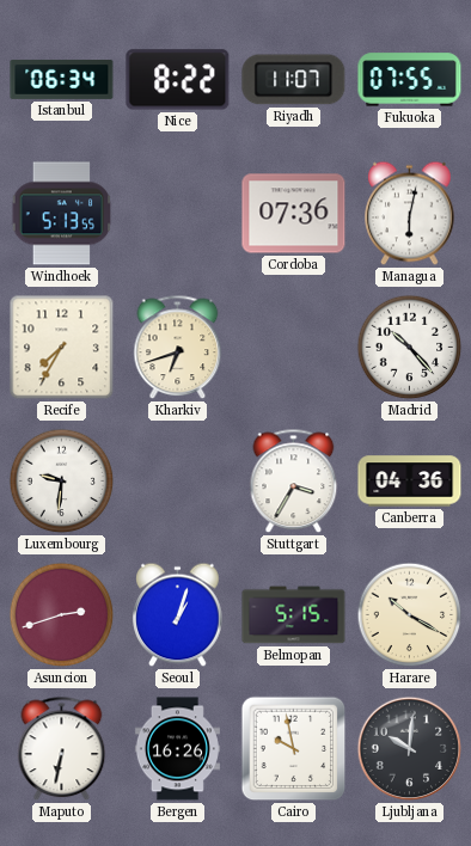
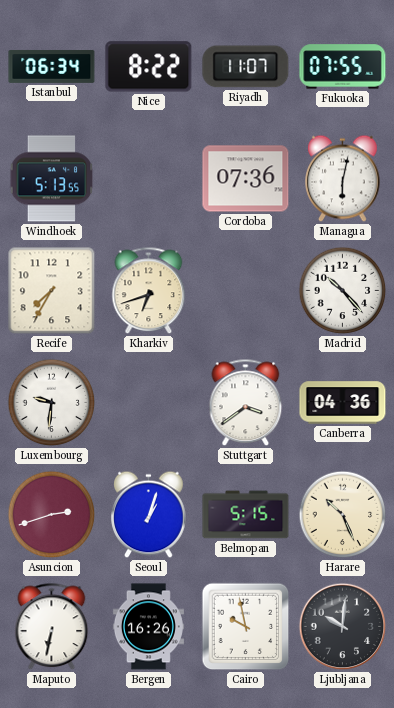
Stuttgart: 3:35 -> 3:39 (246, 403)
Harare: 10:20 -> 10:26 (343, 515)
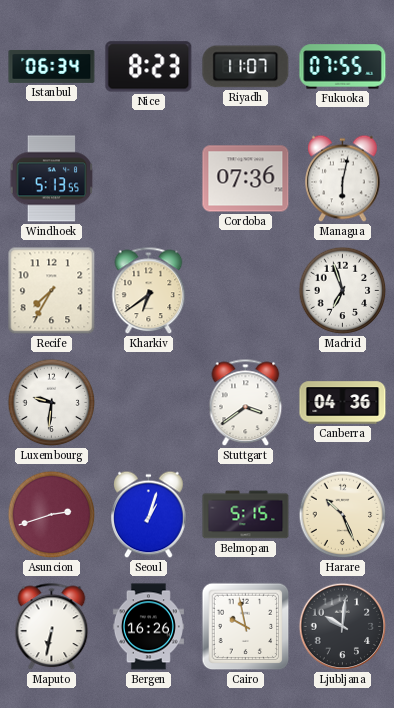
Nice: 8:22 -> 8:23 (149, 67)
Kharkiv: 6:42 -> 6:39 (149, 291)
Madrid: 10:23 -> 6:57 (343, 291)
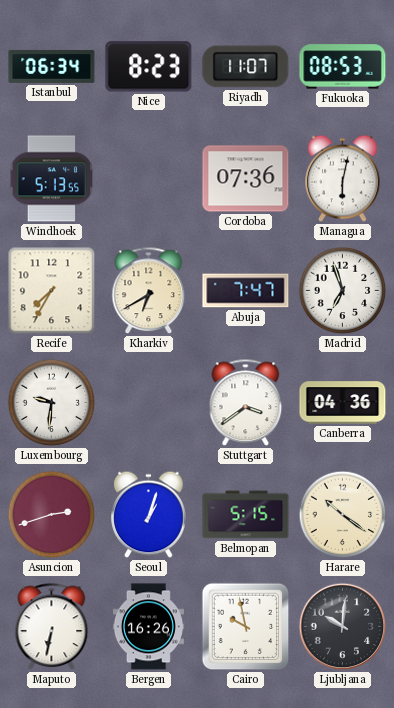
Fukuoka: 07:55 -> 08:53 (343, 67)
Kharkiv: 6:39 -> 6:40 (149, 291)
Abuja: none -> 7:47 (246, 291)
Harare: 10:26 -> 10:21 (343, 515)
